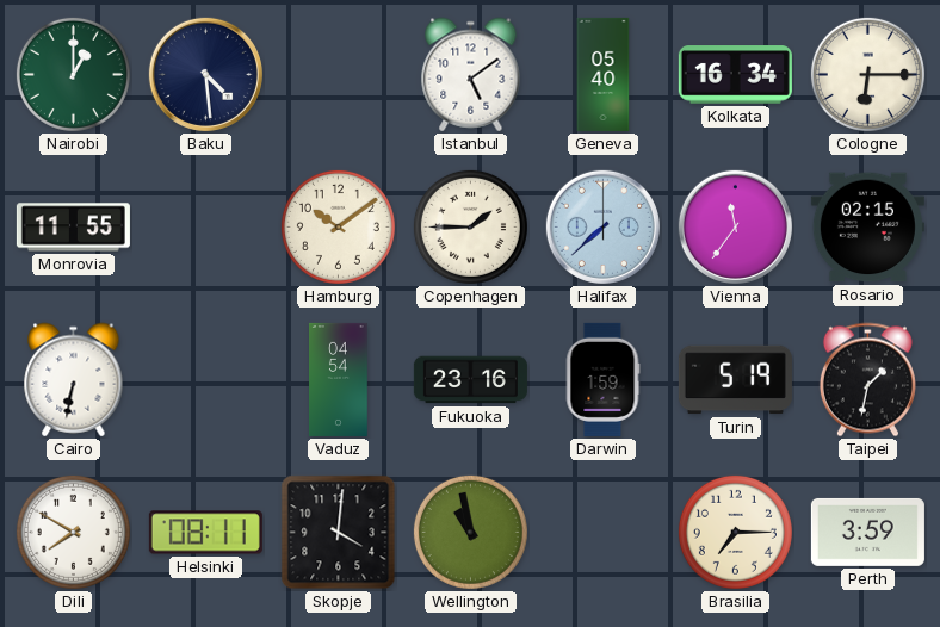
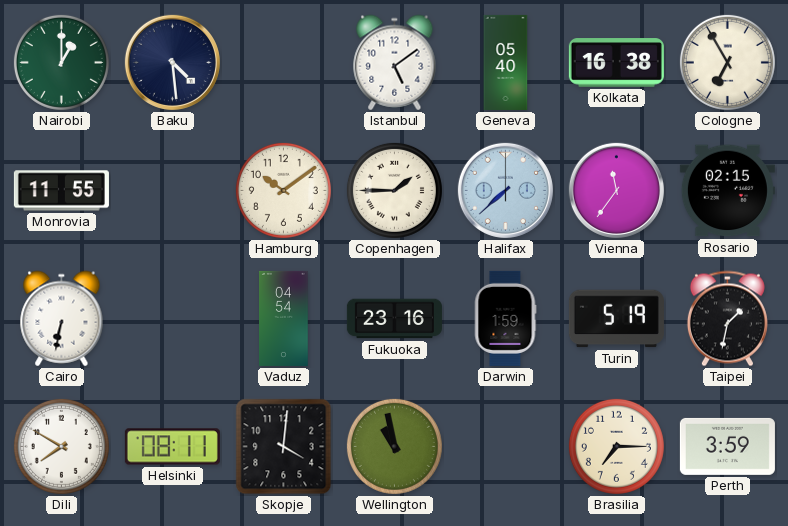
Kolkata: 16:34 -> 16:38 (616, 63)
Cologne: 6:15 -> 6:55 (727, 62)
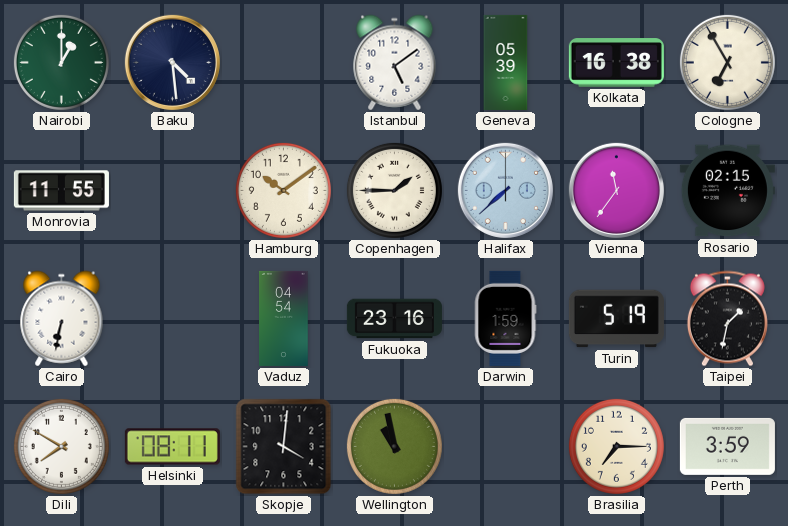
Geneva: 05:40 -> 05:39 (506, 62)
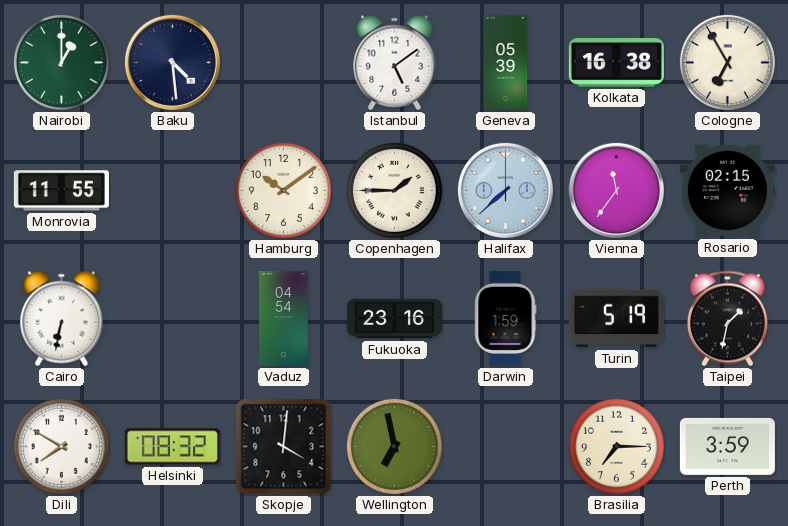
Helsinki: 08:11 -> 08:32 (172, 447)
Wellington: 10:58 -> 6:58 (394, 446)
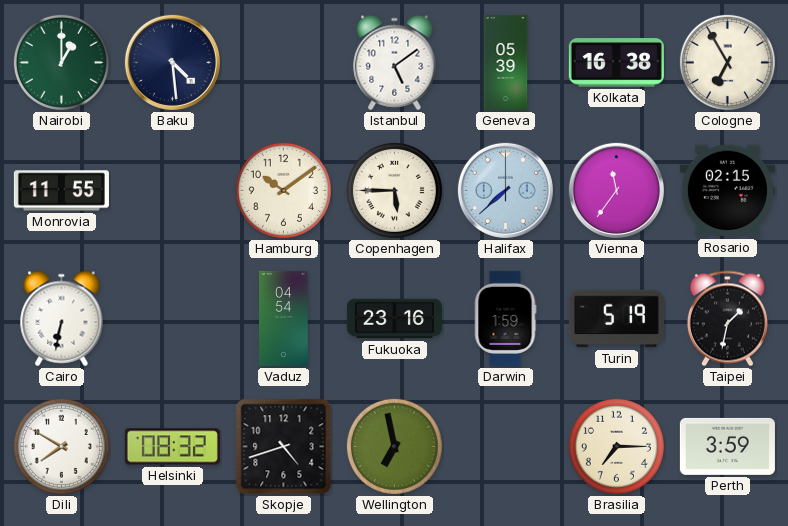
Copenhagen: 1:45 -> 5:45 (394, 190)
Skopje: 4:01 -> 4:42 (284, 447)
